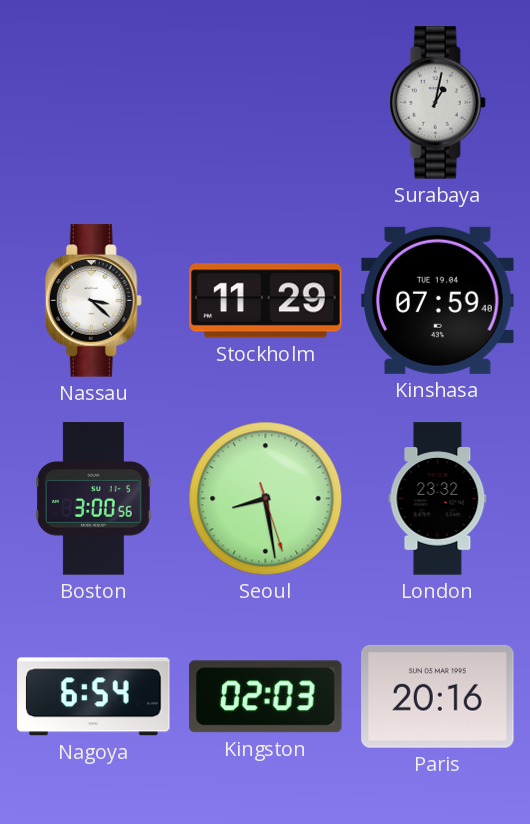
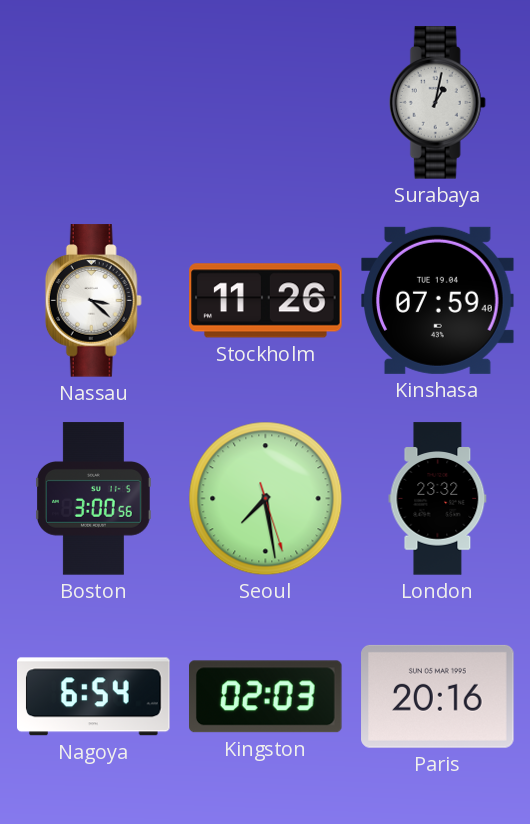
Stockholm: 11:29 -> 11:26 (266, 301)
Seoul: 8:28 -> 7:28 (266, 499)
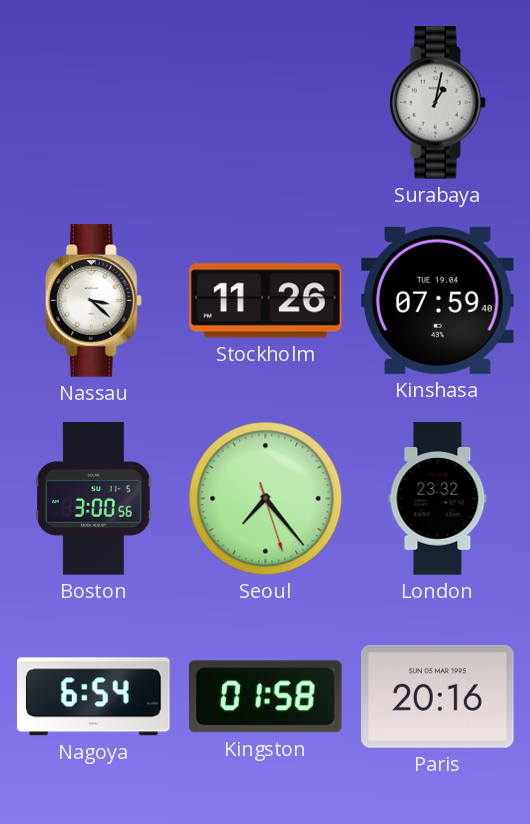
Seoul: 7:28 -> 7:23 (266, 499)
Kingston: 02:03 -> 01:58 (266, 697)
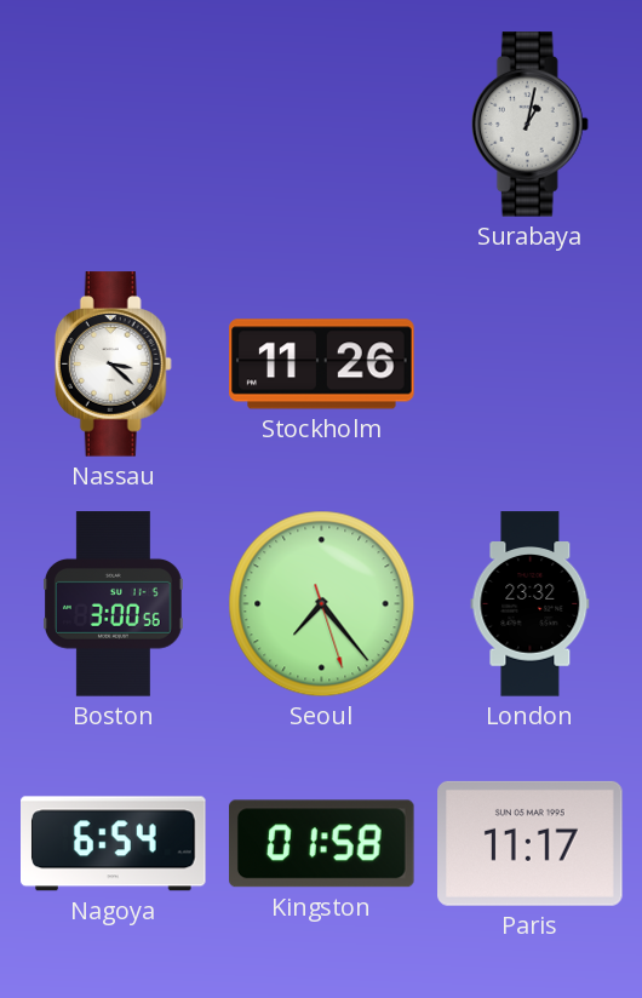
Kinshasa: 07:59 -> none (438, 300)
Paris: 20:16 -> 11:17 (531, 843)
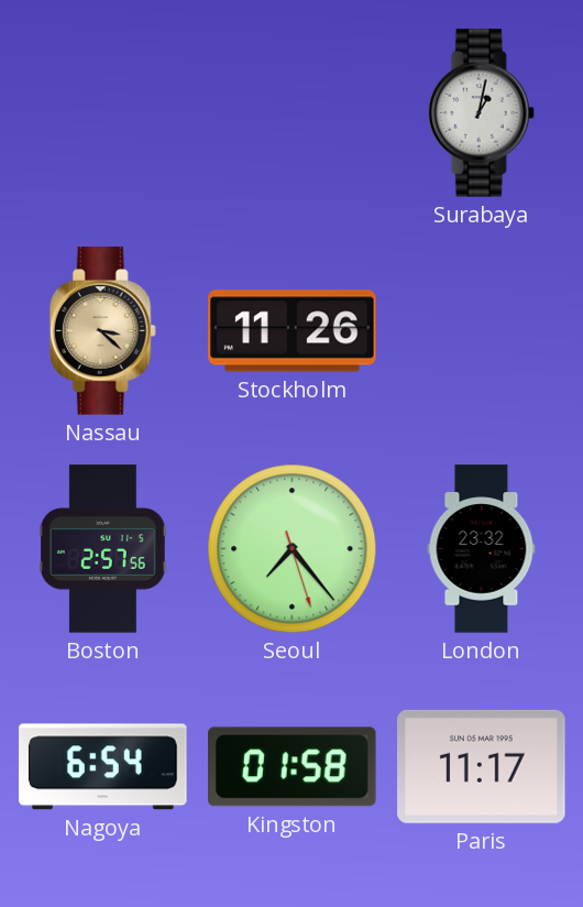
Nassau dial: white -> champagne (102, 331)
Boston: 3:00 -> 2:57 (103, 549)
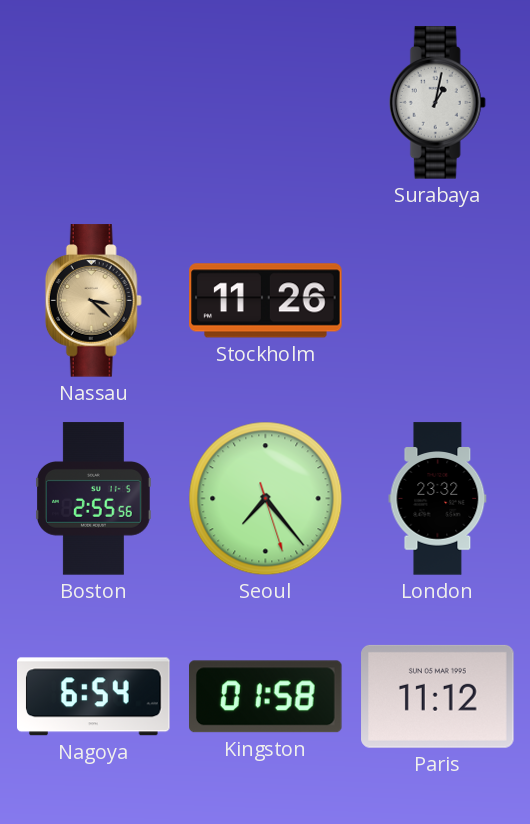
Boston: 2:57 -> 2:55 (94, 499)
Paris: 11:17 -> 11:12 (438, 696)
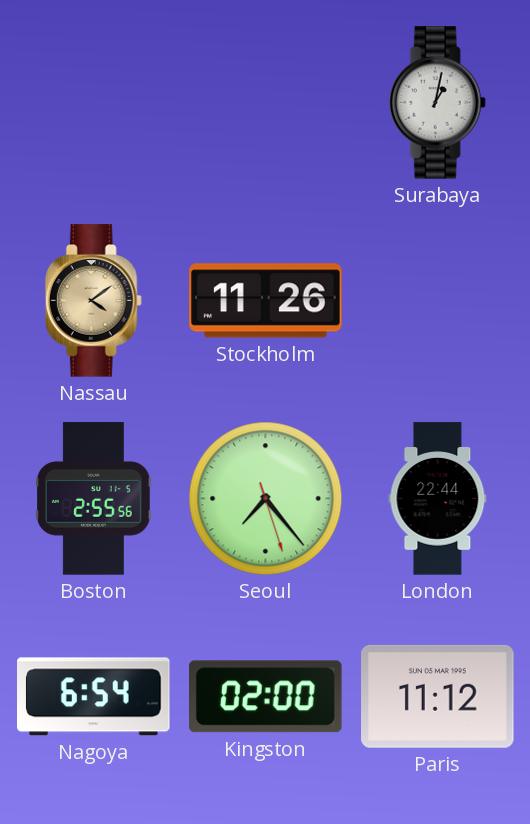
Nassau: 3:22 -> 4:09 (93, 301)
London: 23:32 -> 22:44 (438, 499)
Kingston: 01:58 -> 02:00 (266, 697)
